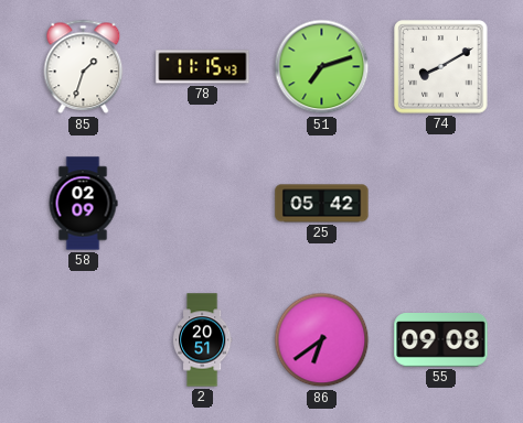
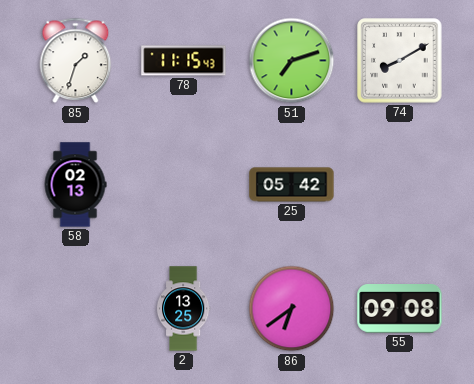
58: 02:09 -> 02:13 (75, 185)
2: 20:51 -> 13:25 (183, 309)
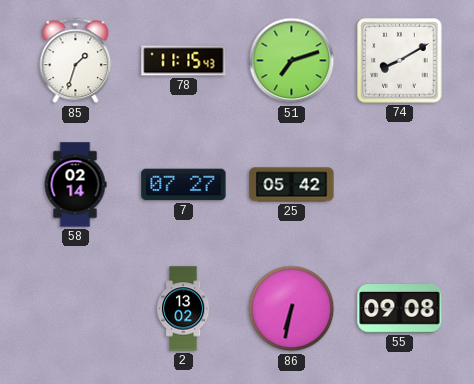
58: 02:13 -> 02:14 (75, 185)
7: none -> 07:27 (184, 185)
2: 13:25 -> 13:02 (183, 309)
86: 6:39 -> 6:32 (292, 309)
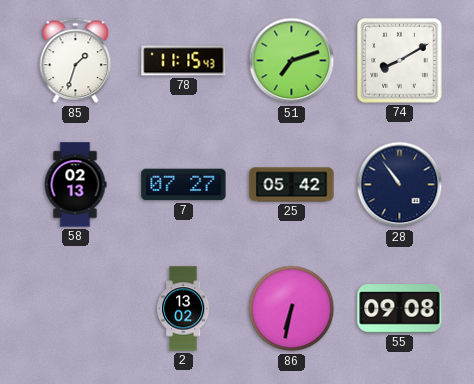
58: 02:14 -> 02:13 (75, 185)
28: none -> 10:54 (400, 185)
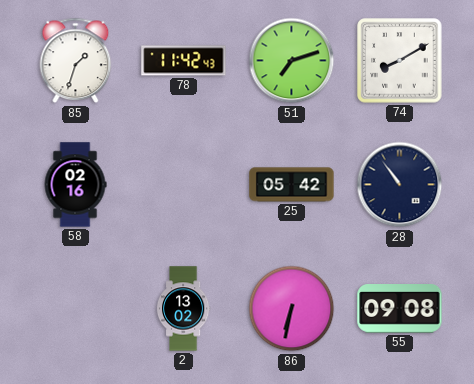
78: 11:15 -> 11:42 (184, 61)
58: 02:13 -> 02:16 (75, 185)
7: 07:27 -> none (184, 185)
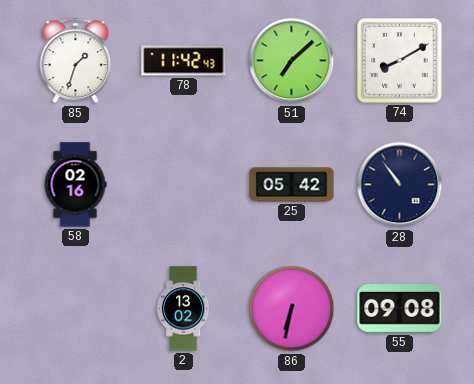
51: 7:12 -> 7:08 (292, 61)
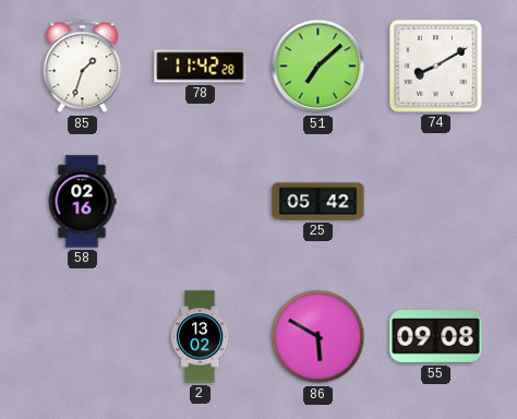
78: 11:42:43 -> 11:42:28 (201, 67)
28: 10:54 -> none (400, 185)
86: 6:32 -> 5:50 (318, 337)
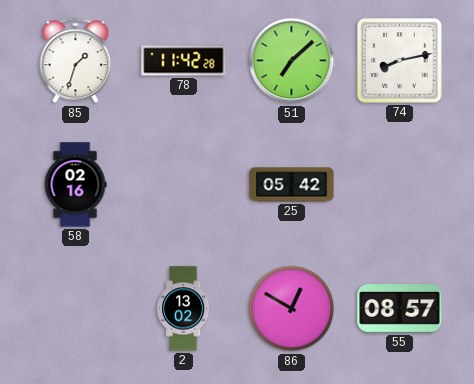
74: 8:10 -> 8:13 (400, 61)
86: 5:50 -> 12:50 (292, 309)
55: 09:08 -> 08:57 (400, 309)
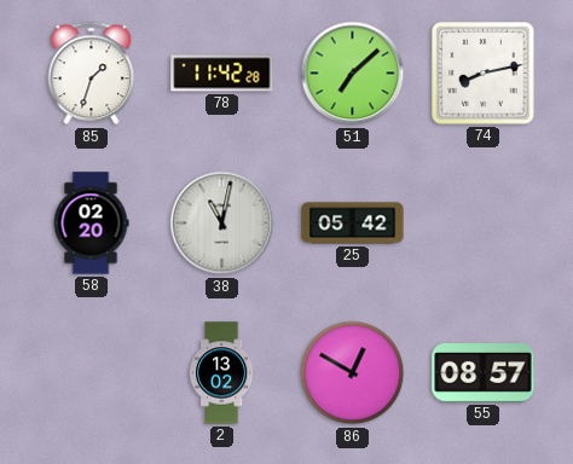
58: 02:16 -> 02:20 (91, 224)
38: none -> 11:02 (222, 224)
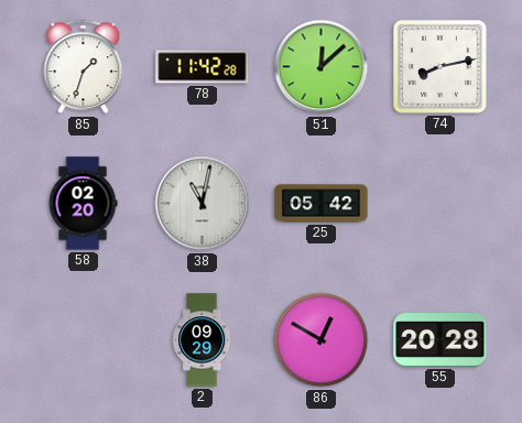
51: 7:08 -> 12:08 (322, 67)
2: 13:02 -> 09:29 (202, 340)
55: 08:57 -> 20:28 (441, 340)
